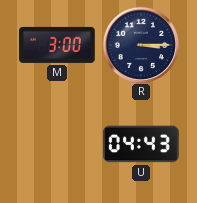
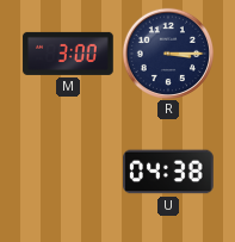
U: 04:43 -> 04:38 (168, 172)
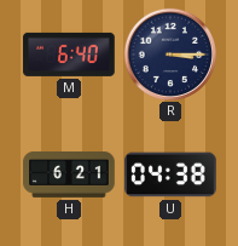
M: 3:00 -> 6:40 (69, 55)
H: none -> 6:21 (69, 176)
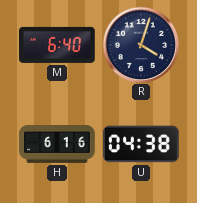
R: 3:15 -> 4:03 (140, 44)
H: 6:21 -> 6:16 (57, 145)
